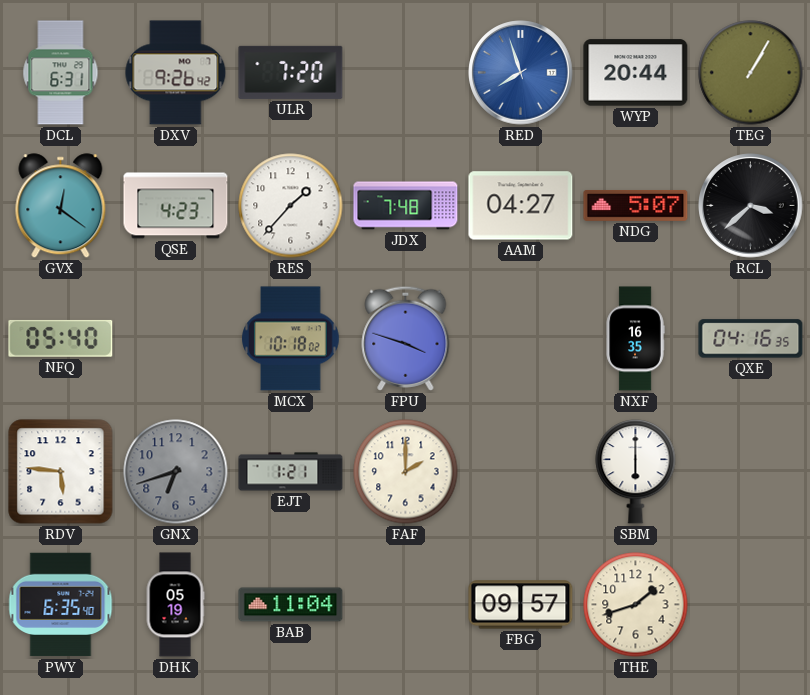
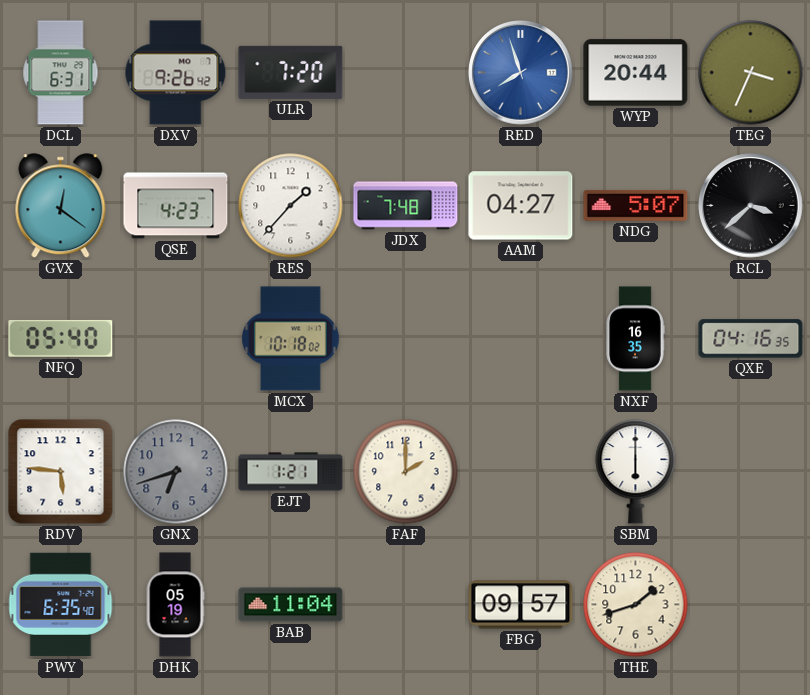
TEG: 1:05 -> 3:34 (751, 73)
FPU: 3:48 -> none (406, 338)
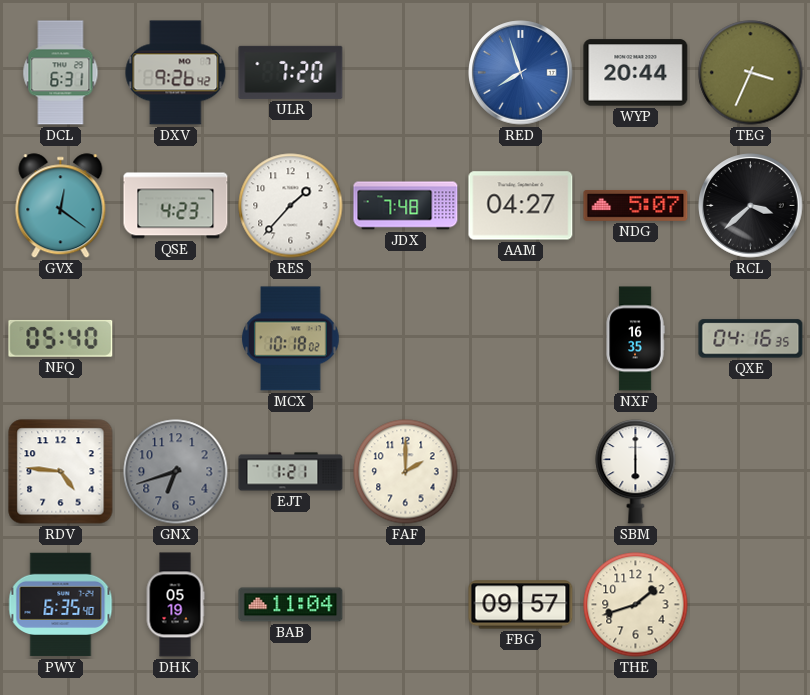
RDV: 5:46 -> 4:46 (61, 472)
